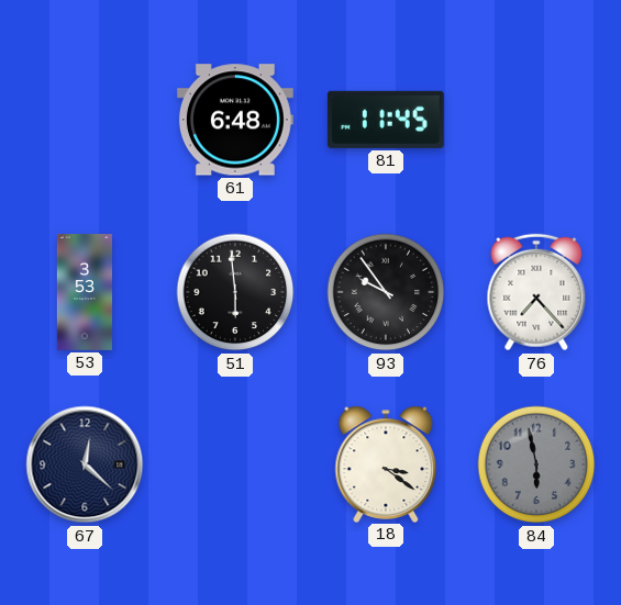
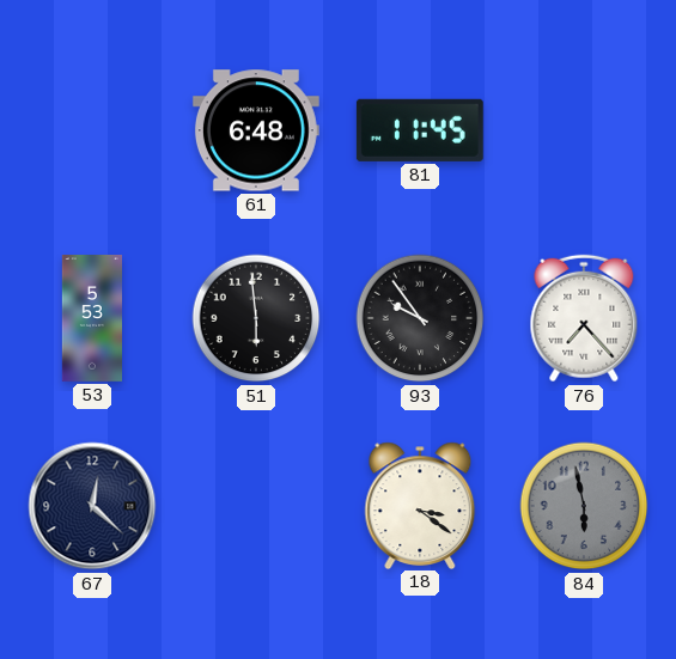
53: 3:53 -> 5:53 (91, 319)
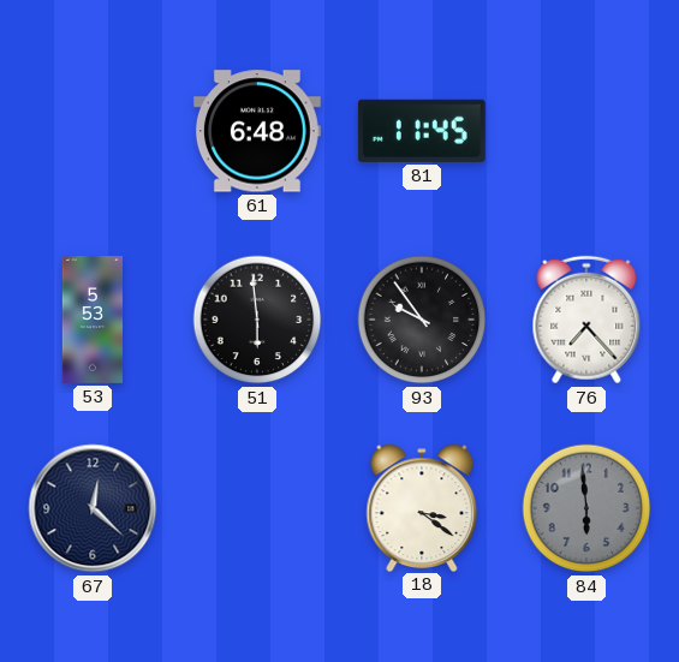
84: 5:58 -> 5:59 (586, 508)
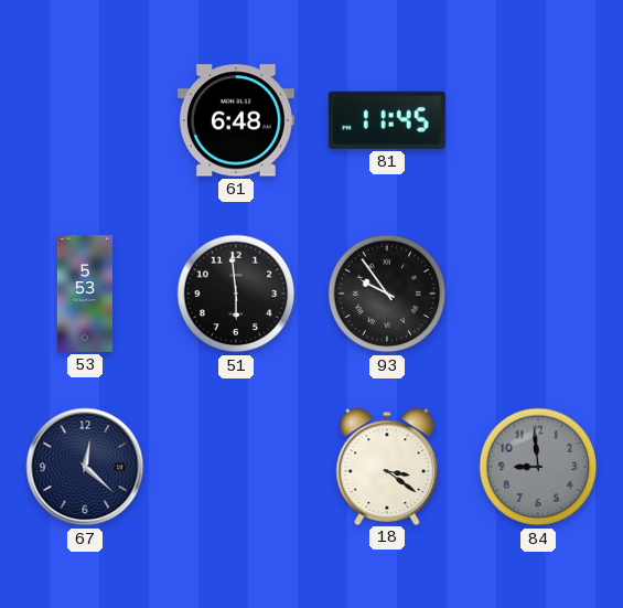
76: 7:23 -> none (586, 320)
84: 5:59 -> 8:59 (538, 467)
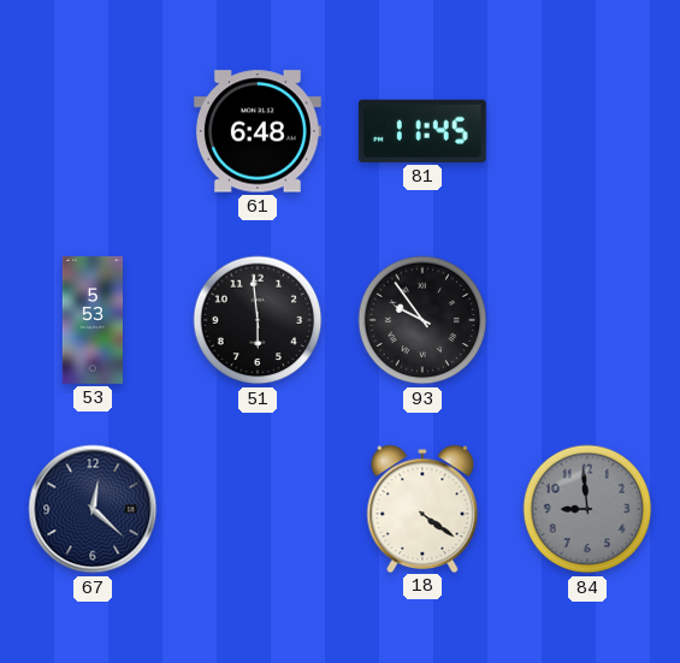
18: 3:21 -> 4:21 (422, 508)
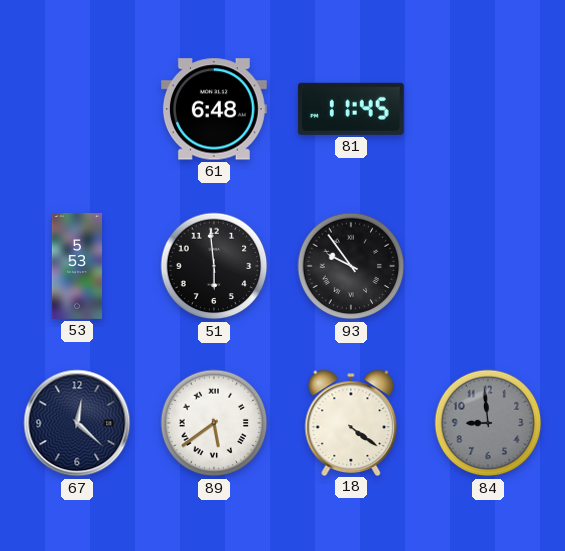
89: none -> 5:39 (214, 423)
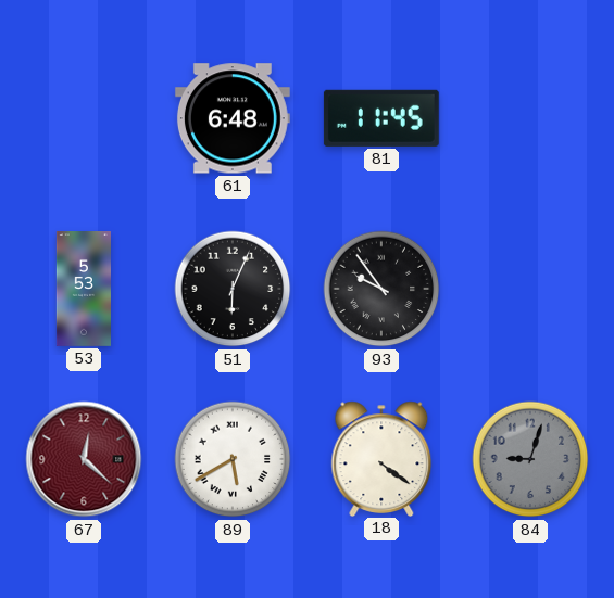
51: 5:59 -> 6:04 (233, 289)
67 dial: navy -> burgundy (84, 459)
89: 5:39 -> 5:40 (233, 459)
84: 8:59 -> 9:03 (530, 459)
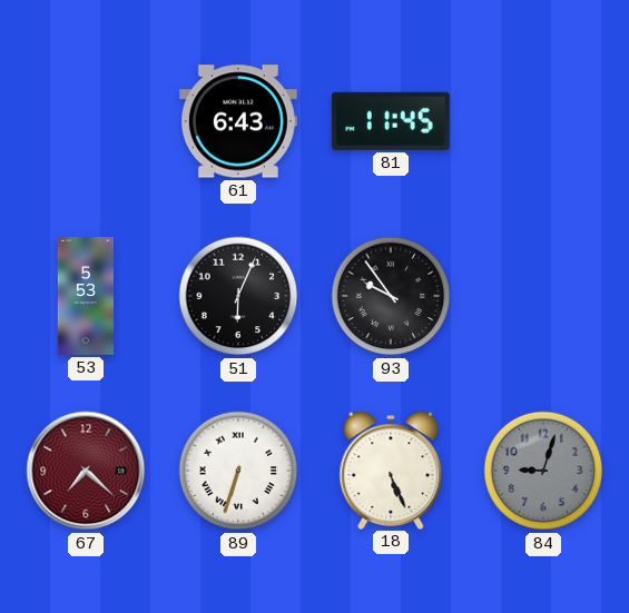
61: 6:48 -> 6:43 (238, 121)
67: 12:22 -> 7:22 (86, 471)
89: 5:40 -> 6:33 (238, 471)
18: 4:21 -> 5:26 (391, 469)
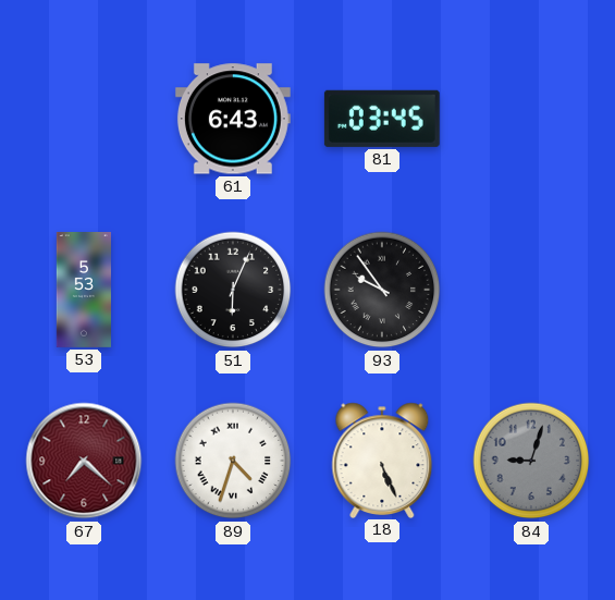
81: 11:45 -> 03:45 (382, 119)
89: 6:33 -> 4:33 (233, 461)
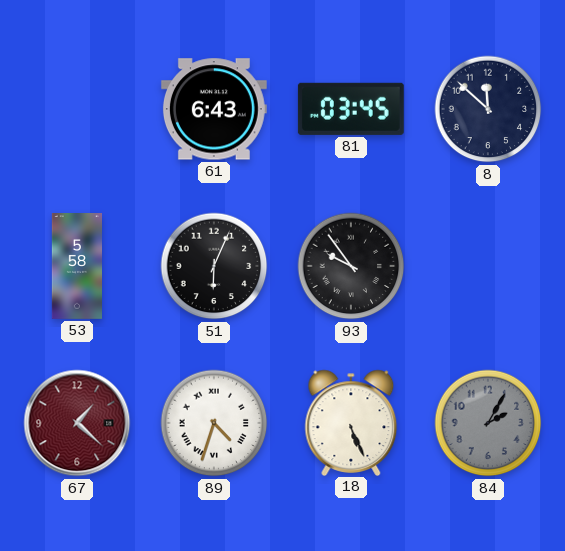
8: none -> 11:52 (488, 109)
53: 5:53 -> 5:58 (76, 267)
67: 7:22 -> 1:22 (77, 423)
84: 9:03 -> 2:05 (488, 423)
